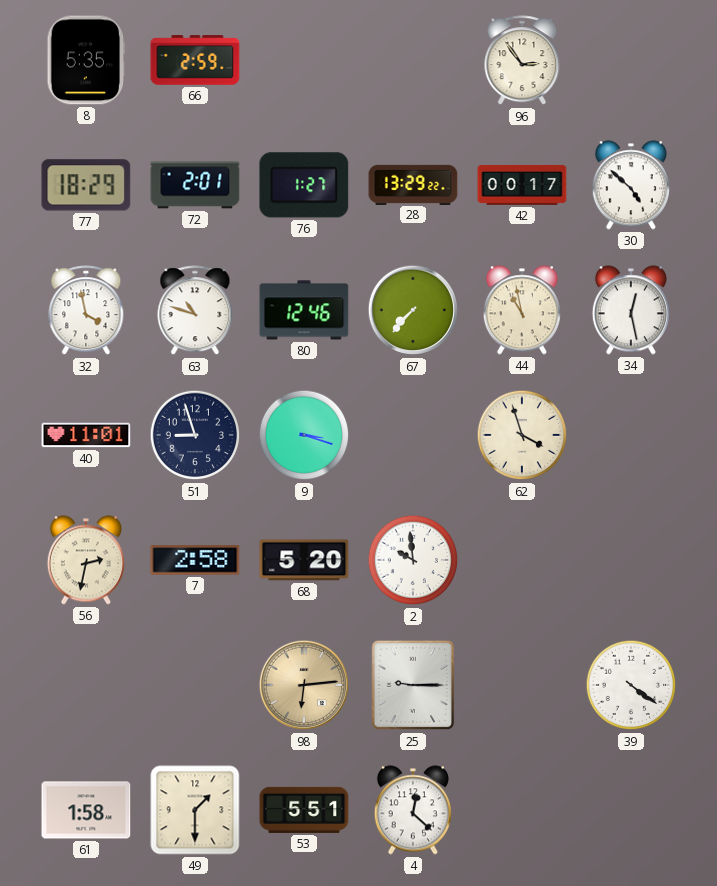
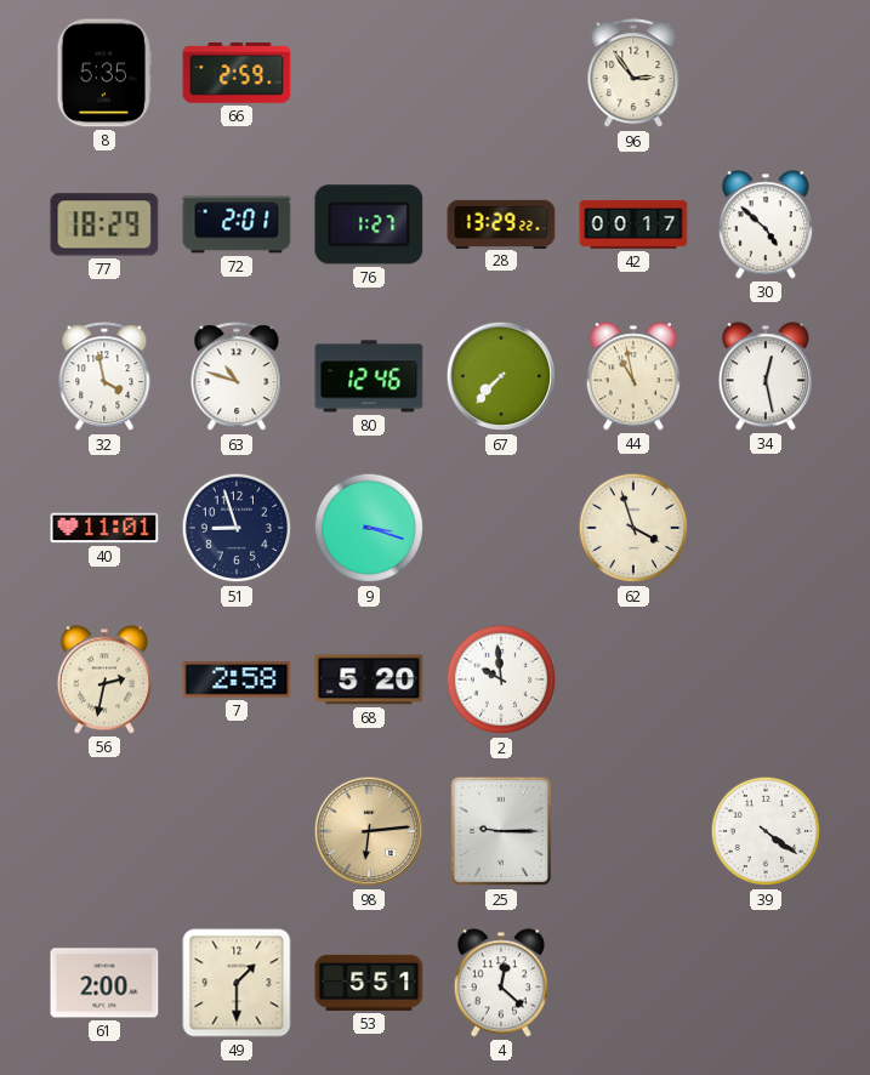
61: 1:58 -> 2:00 (104, 983)
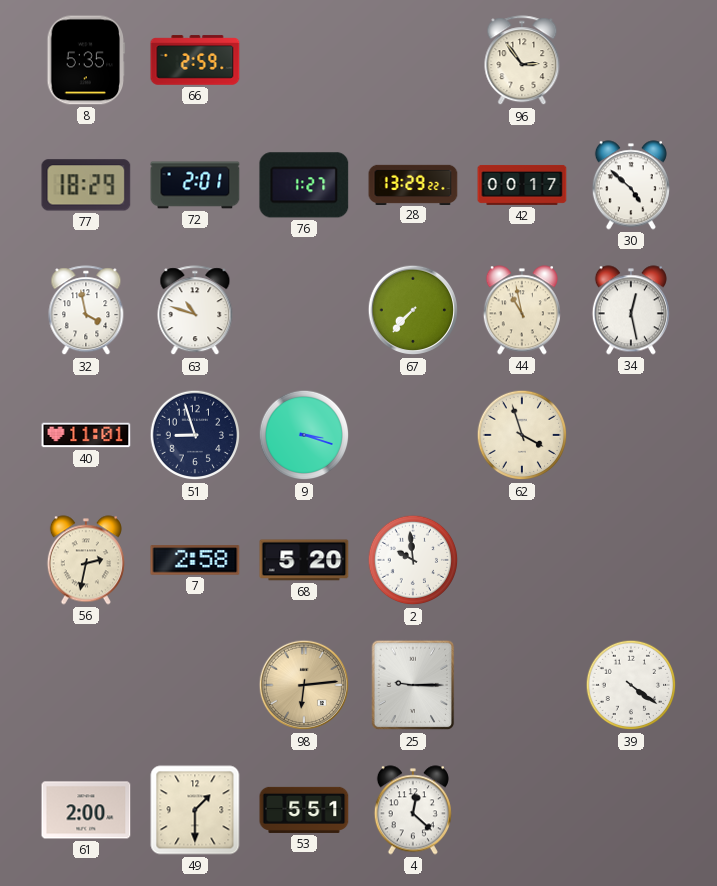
80: 12:46 -> none (369, 376)
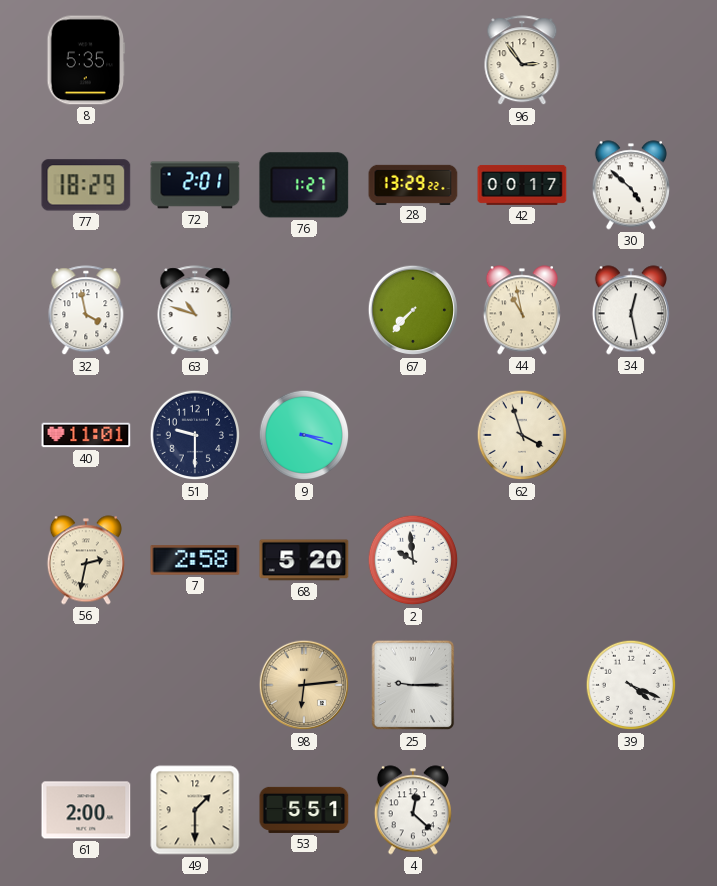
66: 2:59 -> none (195, 60)
51: 8:57 -> 9:30 (195, 435)
39: 4:21 -> 4:19 (631, 685)
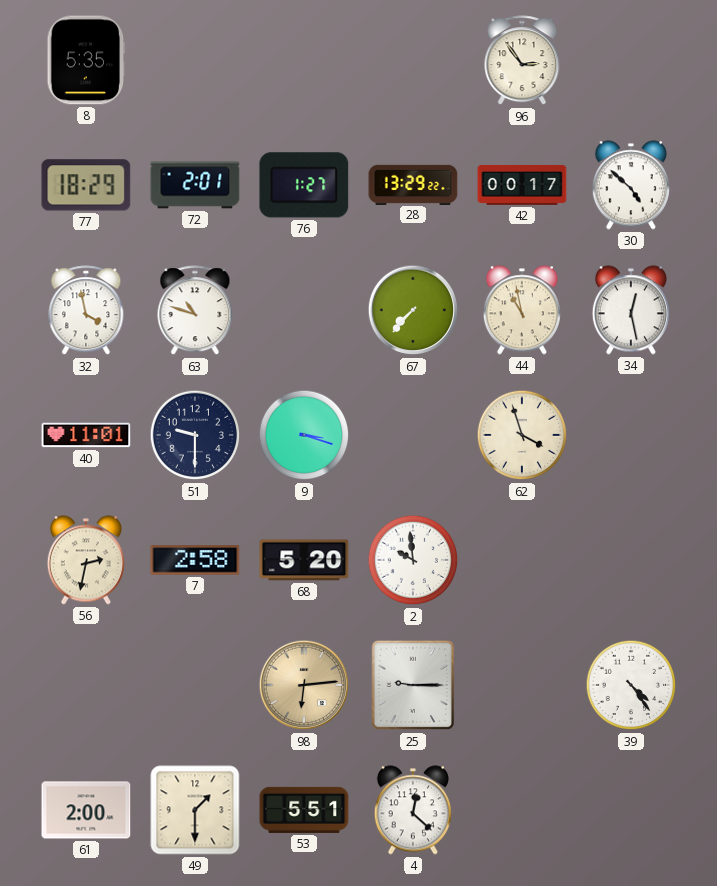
39: 4:19 -> 4:24 (631, 685)
